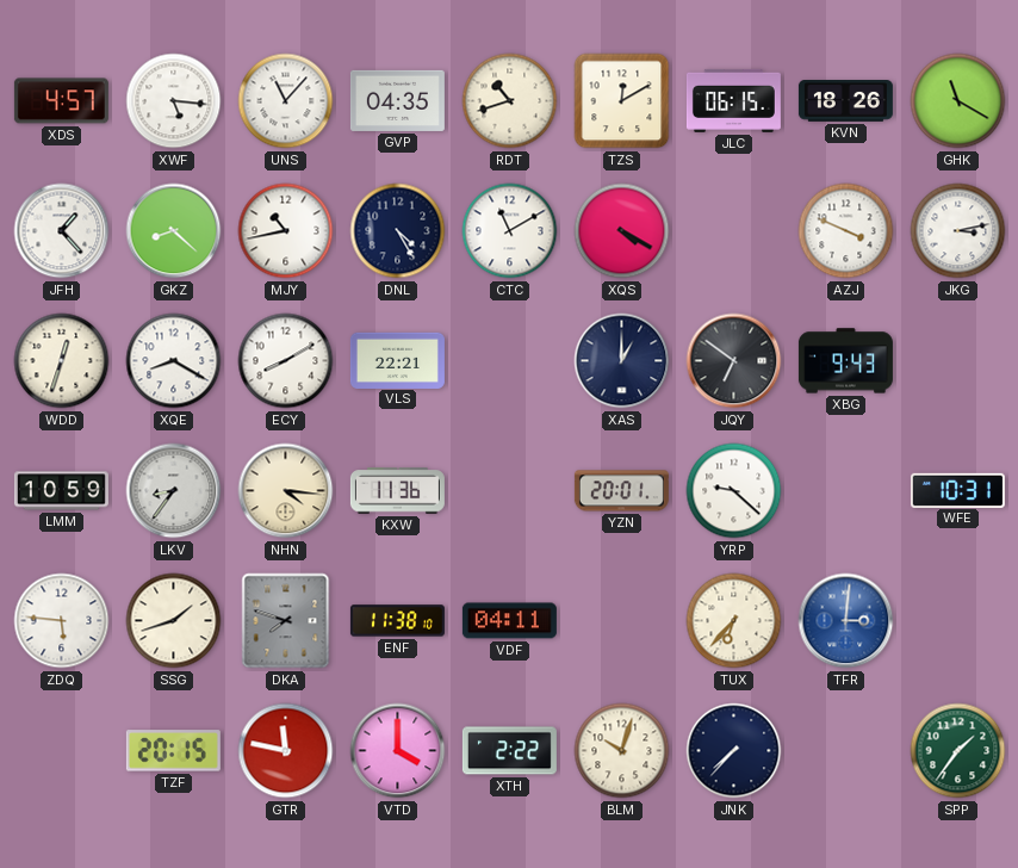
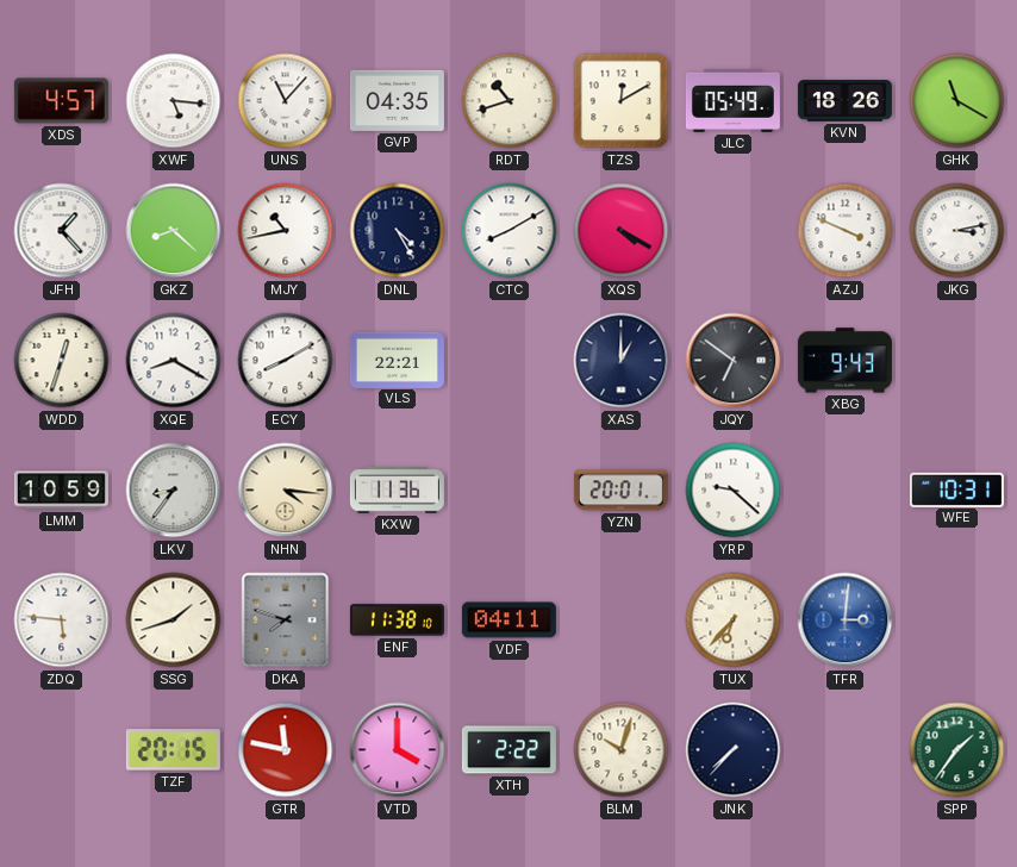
JLC: 06:15 -> 05:49 (732, 100)
CTC: 11:10 -> 8:10 (510, 231)
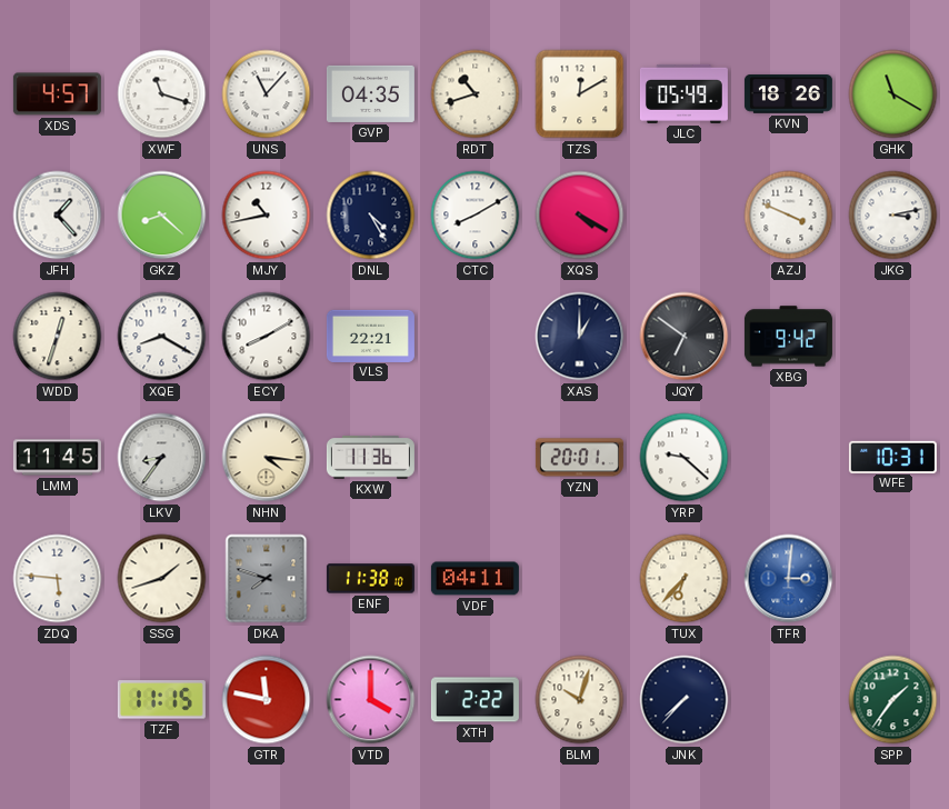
XWF: 5:16 -> 11:18 (162, 94)
XBG: 9:43 -> 9:42 (788, 337)
LMM: 10:59 -> 11:45 (57, 458)
TZF: 20:15 -> 11:15 (161, 700)
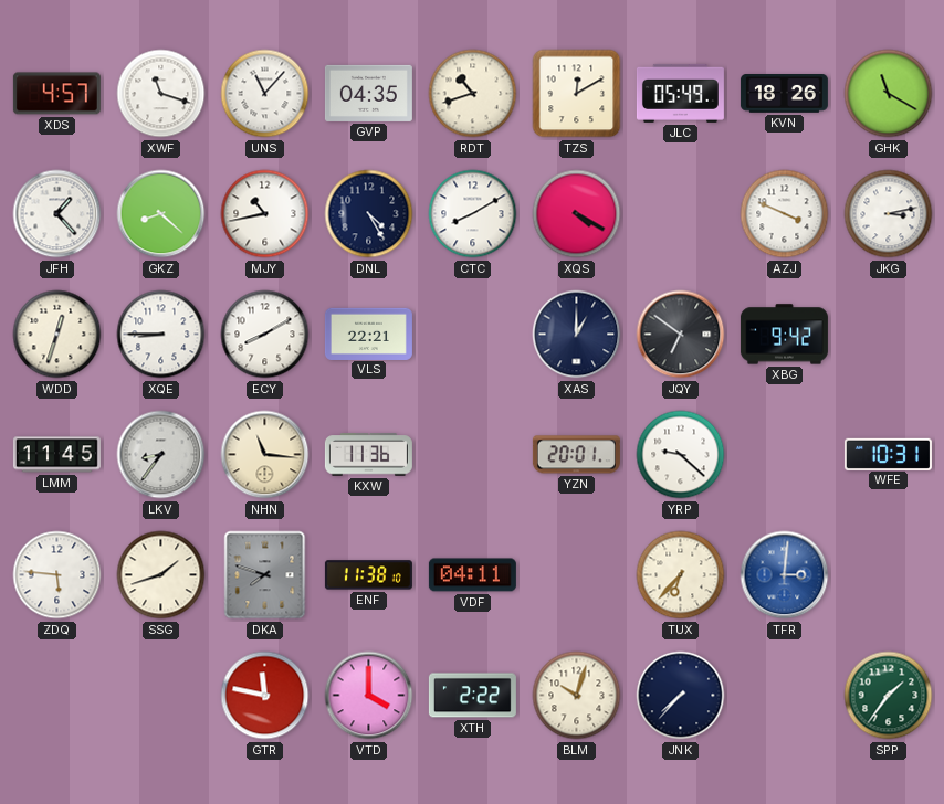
XQE: 8:20 -> 8:45 (161, 335)
NHN: 4:16 -> 11:16 (265, 455)
TZF: 11:15 -> none (161, 700)
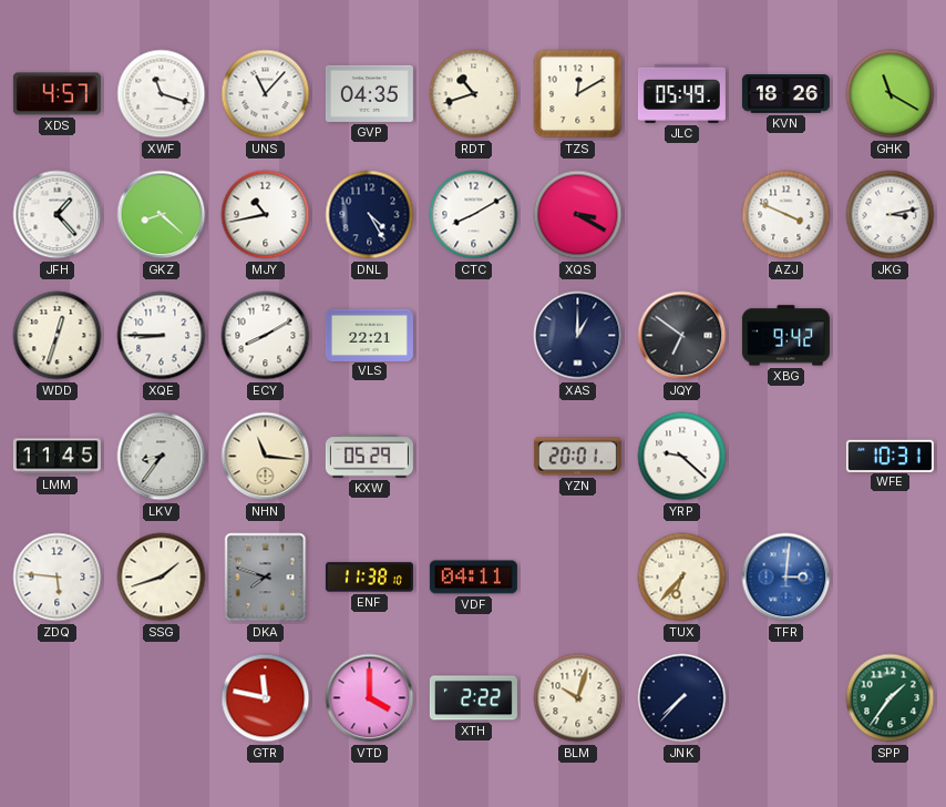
XQS: 4:20 -> 3:20 (578, 215)
KXW: 11:36 -> 05:29 (369, 457)
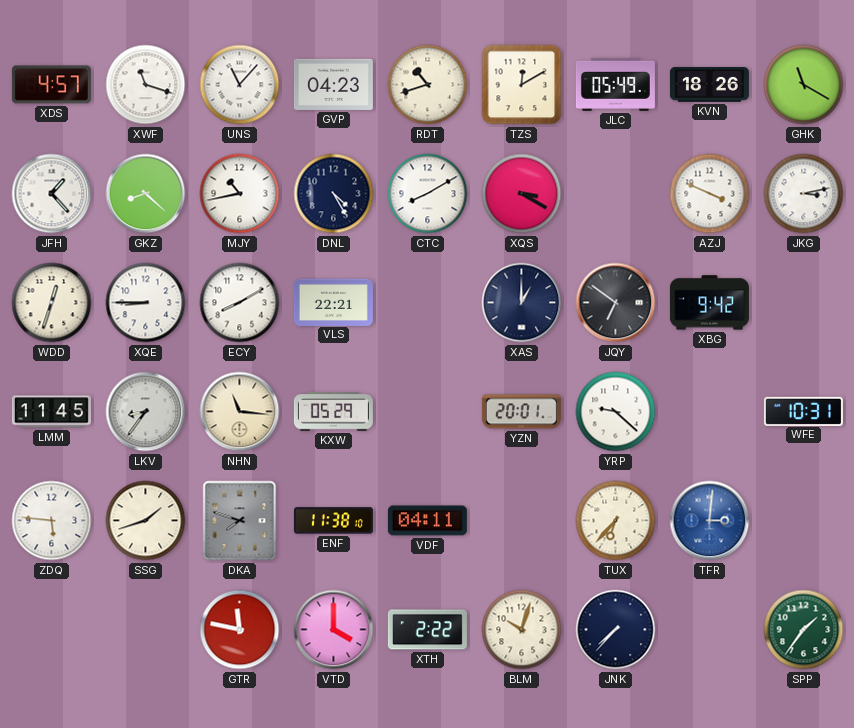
GVP: 04:35 -> 04:23 (333, 84)
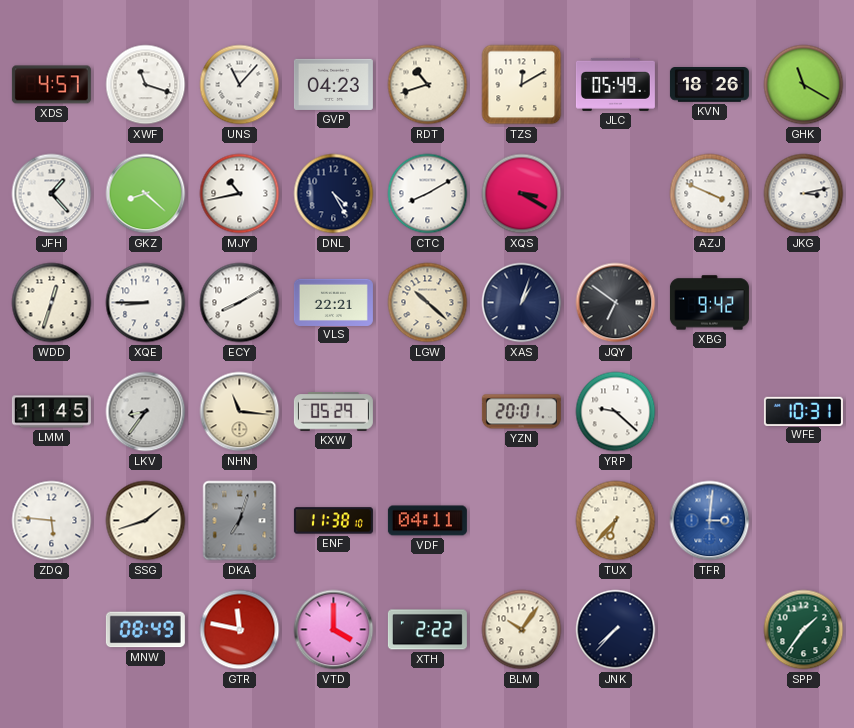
LGW: none -> 10:22 (428, 303)
XAS: 1:00 -> 1:03 (522, 303)
DKA: 7:48 -> 7:03 (240, 521)
MNW: none -> 08:49 (145, 630)
BLM: 10:03 -> 10:06 (522, 630)
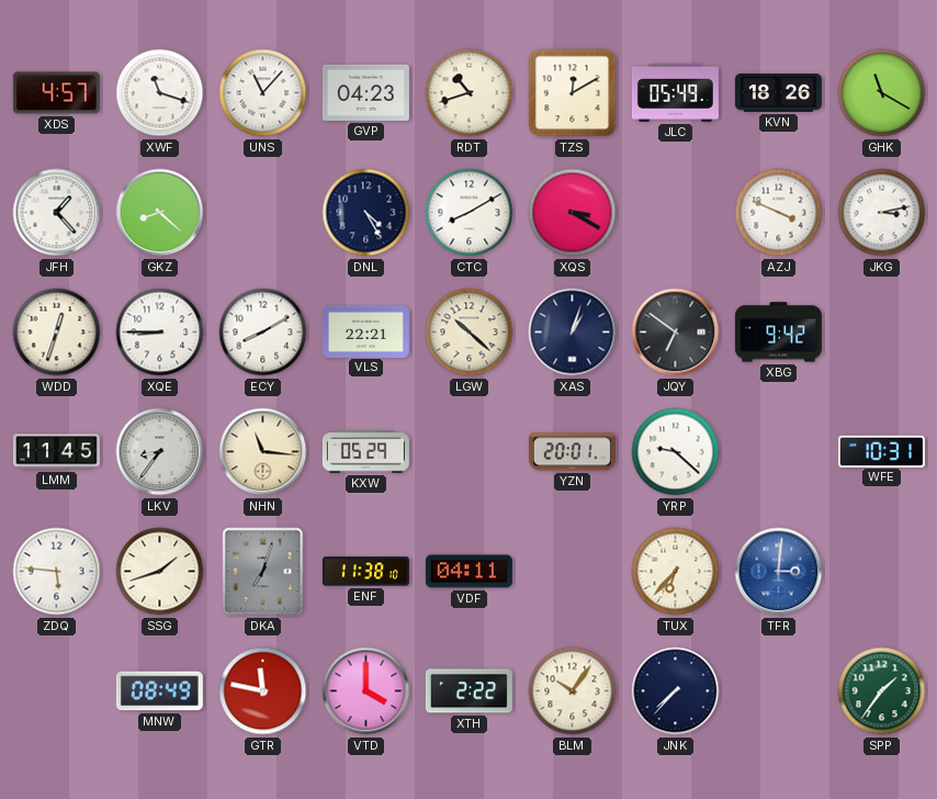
MJY: 10:43 -> none (240, 194)
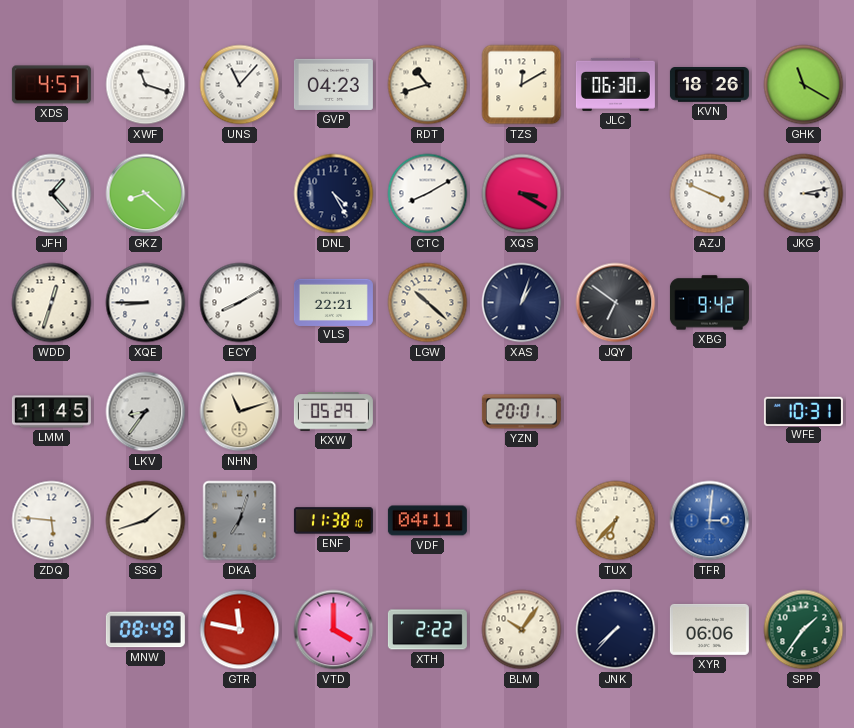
JLC: 05:49 -> 06:30 (615, 84)
NHN: 11:16 -> 11:12 (240, 412)
YRP: 9:22 -> none (676, 452)
XYR: none -> 06:06 (709, 629)
